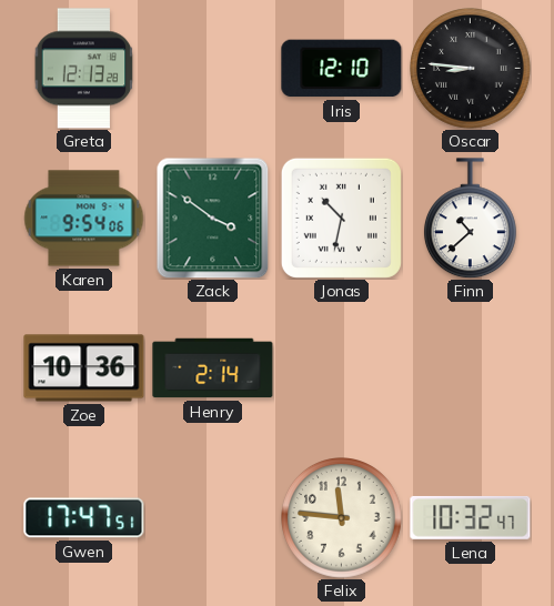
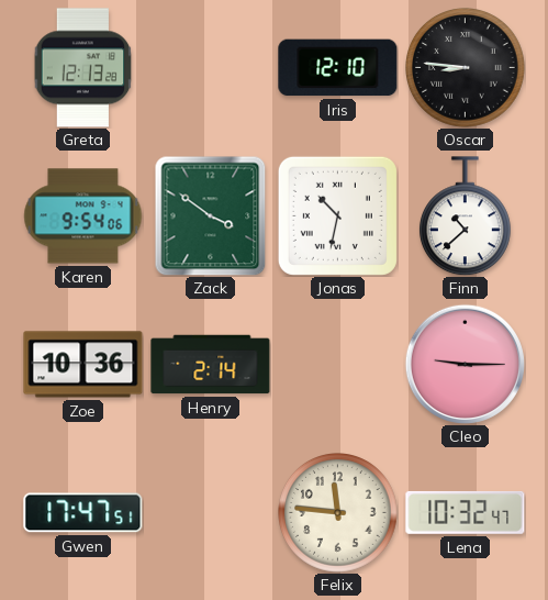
Cleo: none -> 9:15 (465, 364)
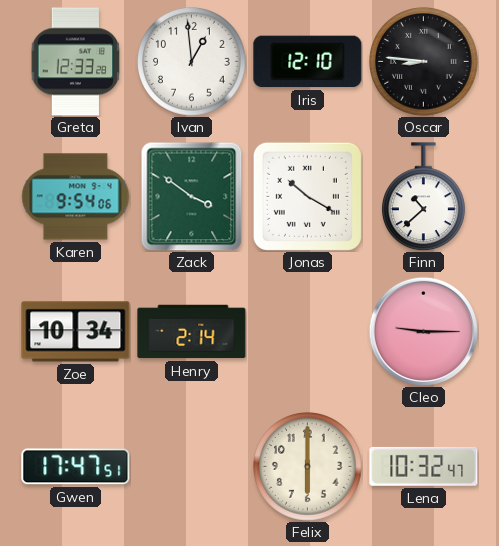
Greta: 12:13 -> 12:33 (76, 62)
Ivan: none -> 12:59 (192, 62)
Jonas: 10:32 -> 10:20 (307, 196)
Zoe: 10:36 -> 10:34 (76, 332)
Felix: 11:46 -> 6:00 (308, 467)
